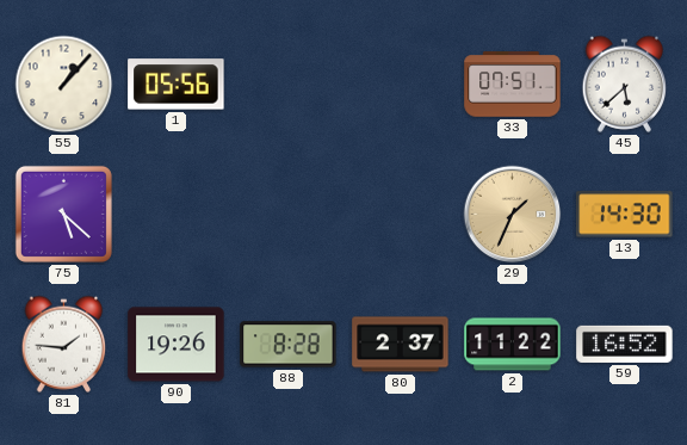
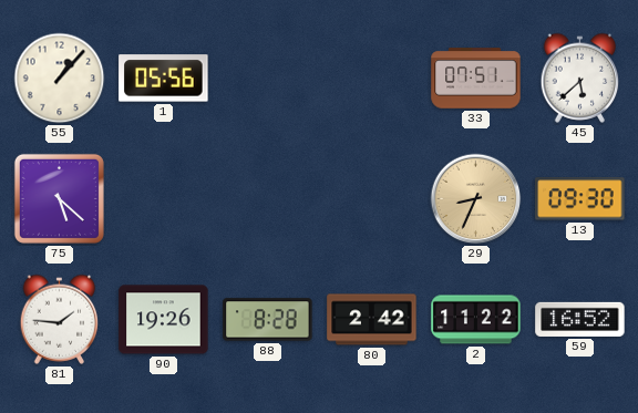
29: 1:34 -> 8:34 (476, 199)
13: 14:30 -> 09:30 (580, 199)
80: 2:37 -> 2:42 (372, 320)
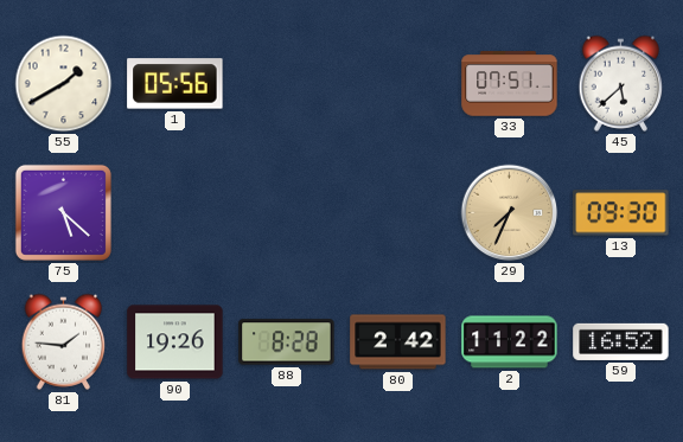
55: 1:07 -> 1:40 (64, 84)
29: 8:34 -> 7:34 (510, 213)
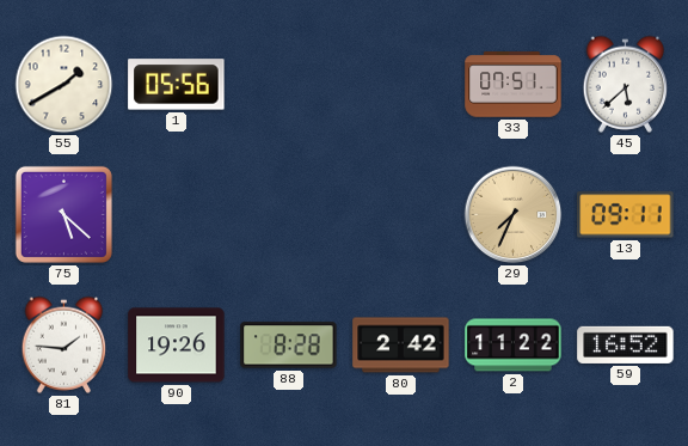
13: 09:30 -> 09:11 (626, 215)
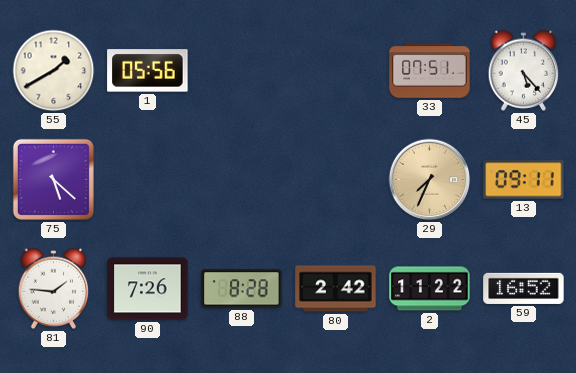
45: 5:38 -> 5:23 (524, 70)
90: 19:26 -> 7:26 (148, 289)
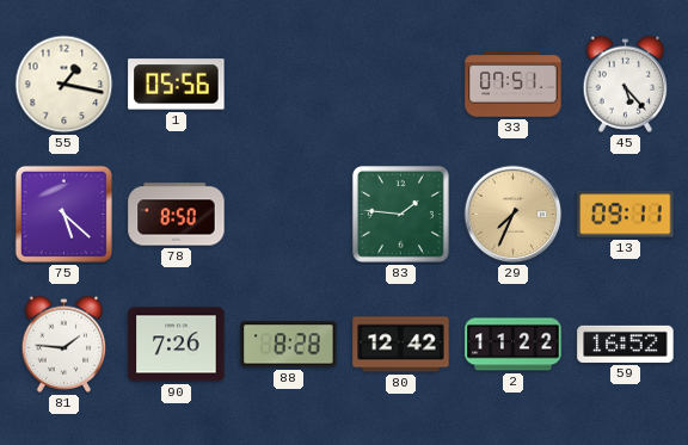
55: 1:40 -> 1:17 (64, 85)
78: none -> 8:50 (177, 215)
83: none -> 1:46 (400, 214)
80: 2:42 -> 12:42 (401, 345)
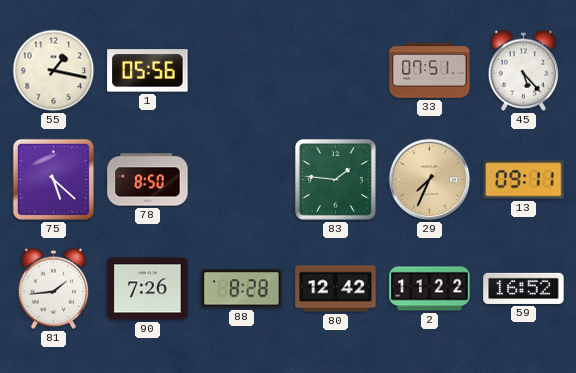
81: 1:46 -> 1:44 (54, 288)
